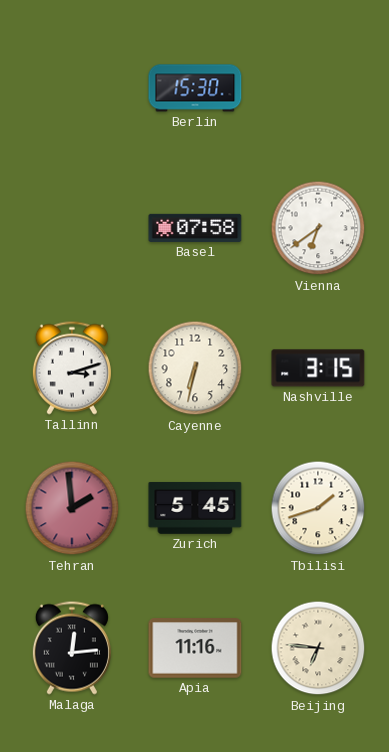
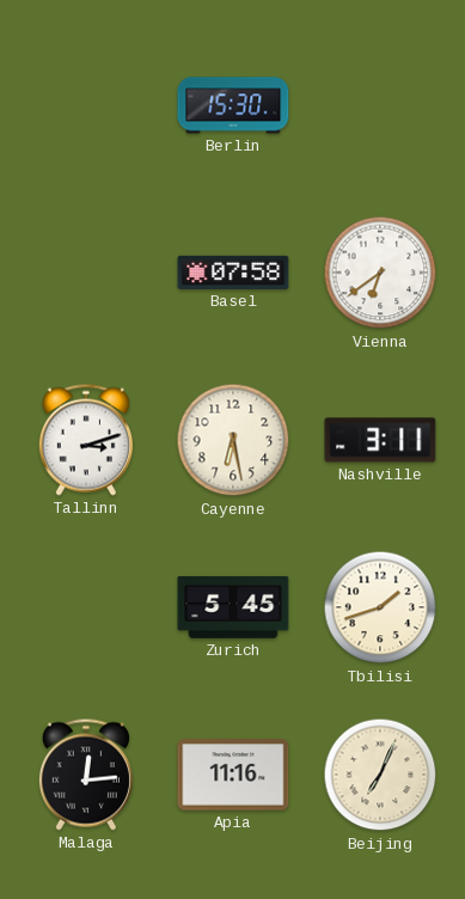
Cayenne: 6:32 -> 6:28 (233, 440)
Nashville: 3:15 -> 3:11 (380, 440)
Tehran: 1:59 -> none (72, 508)
Beijing: 6:46 -> 7:04 (380, 775)
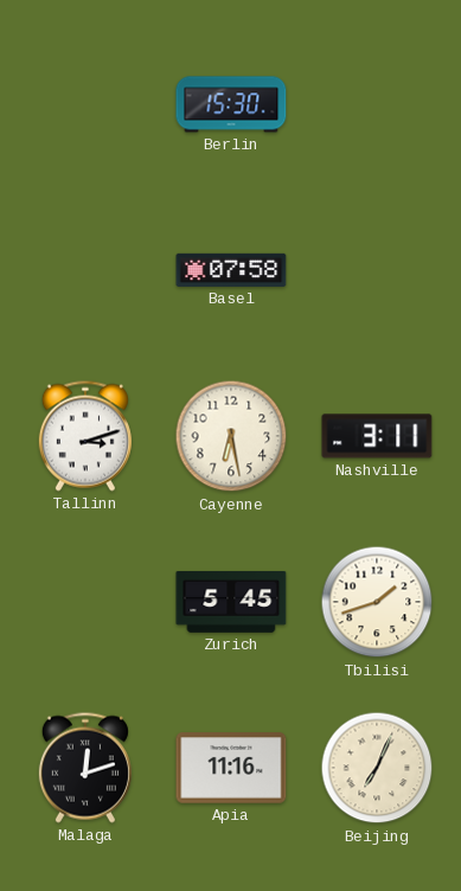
Vienna: 6:39 -> none (380, 273)
Malaga: 12:14 -> 12:12 (85, 768)
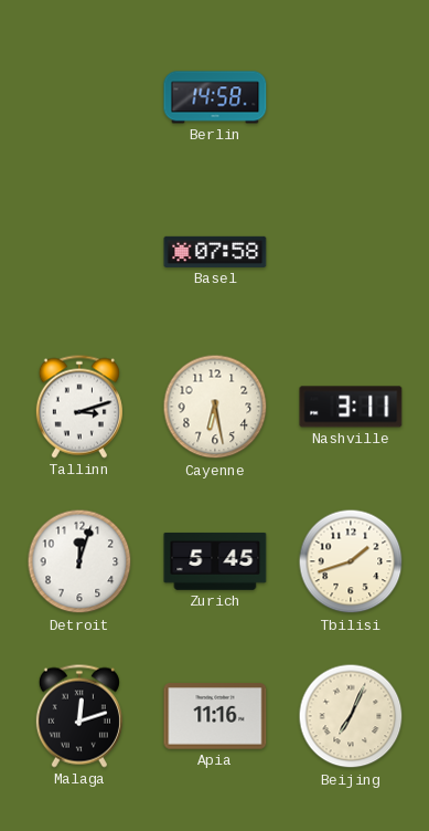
Berlin: 15:30 -> 14:58 (215, 97)
Detroit: none -> 12:03 (79, 561)
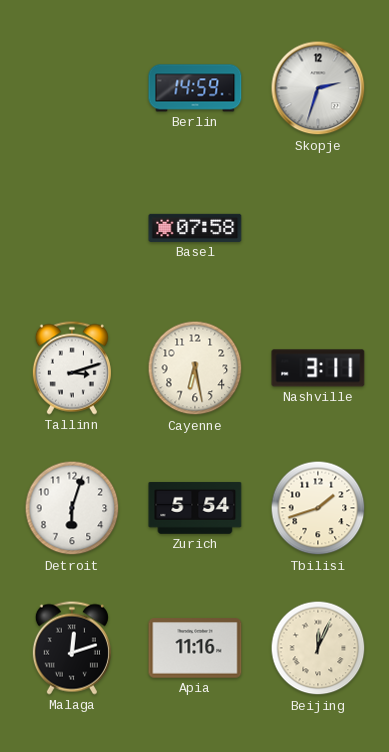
Berlin: 14:58 -> 14:59 (195, 88)
Skopje: none -> 2:33 (318, 88)
Detroit: 12:03 -> 6:03 (72, 508)
Zurich: 5:45 -> 5:54 (195, 508)
Beijing: 7:04 -> 12:04 (318, 648)
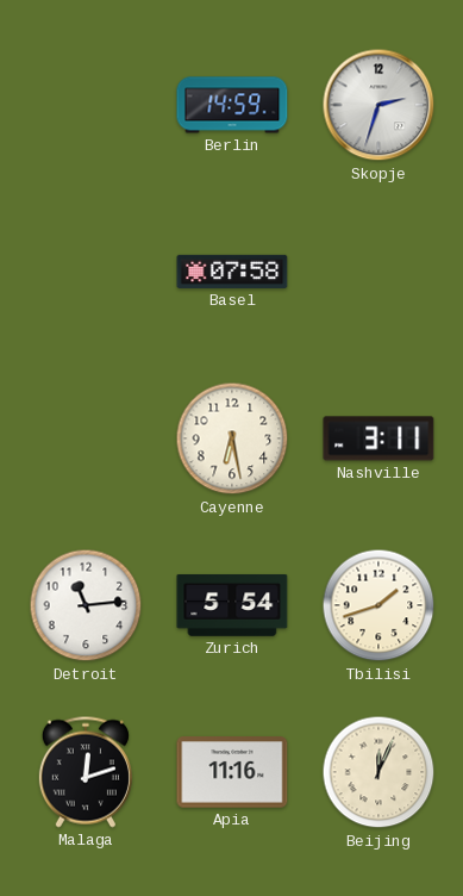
Tallinn: 3:12 -> none (72, 368)
Detroit: 6:03 -> 11:14 (86, 605)
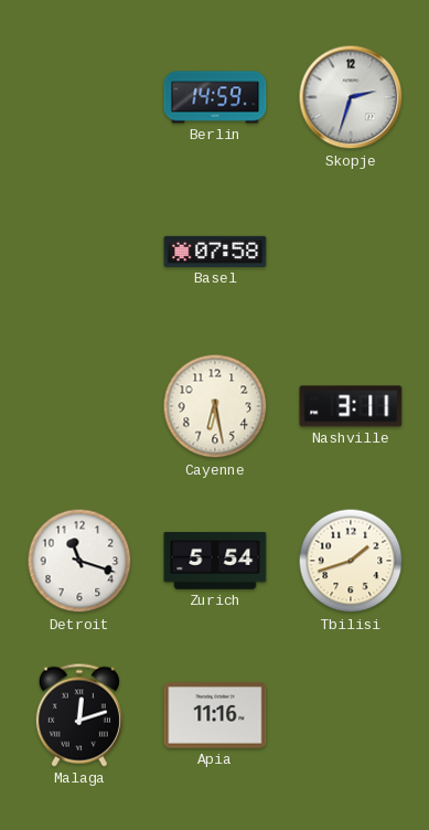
Detroit: 11:14 -> 11:18 (79, 561)
Beijing: 12:04 -> none (378, 772)
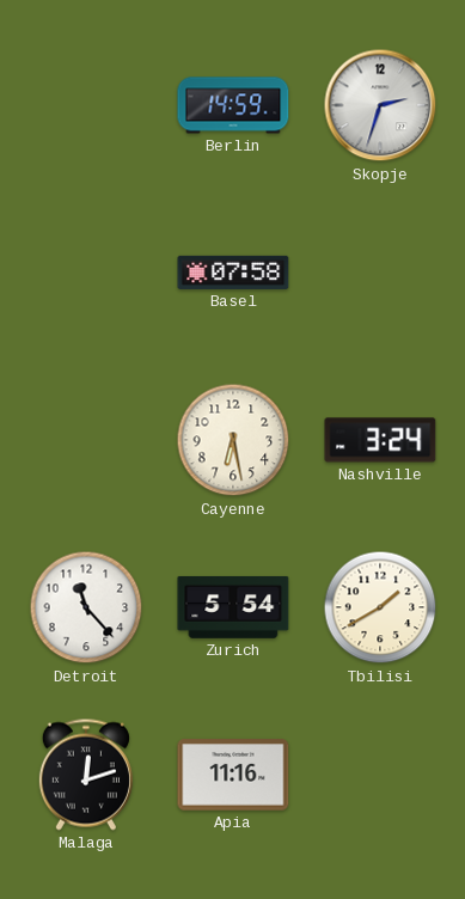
Nashville: 3:11 -> 3:24 (380, 440)
Detroit: 11:18 -> 11:23 (86, 607)
Tbilisi: 1:42 -> 1:40 (380, 607)
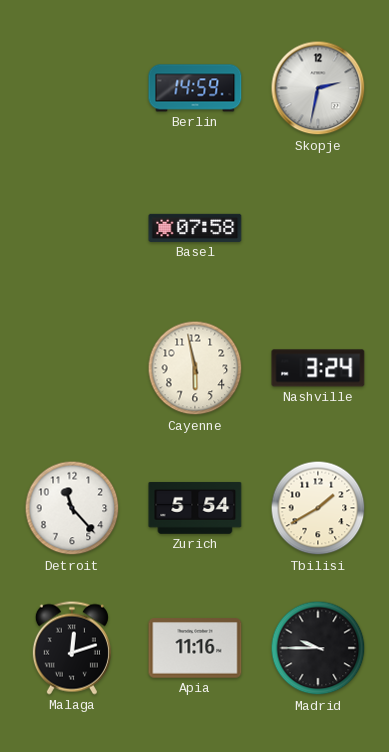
Skopje: 2:33 -> 2:32 (318, 88)
Cayenne: 6:28 -> 5:58 (195, 368)
Madrid: none -> 9:45 (318, 648)
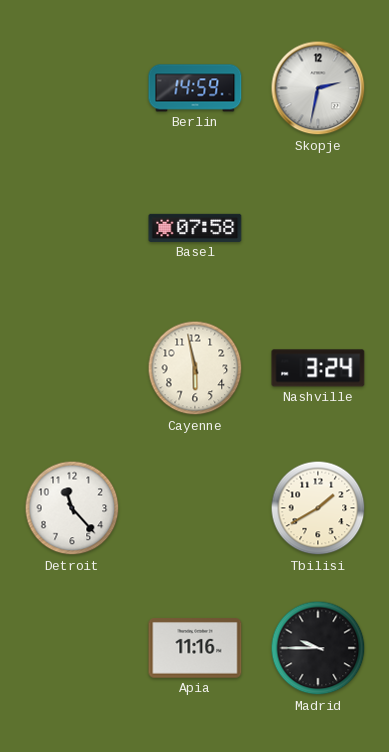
Zurich: 5:54 -> none (195, 508)
Malaga: 12:12 -> none (72, 648)
